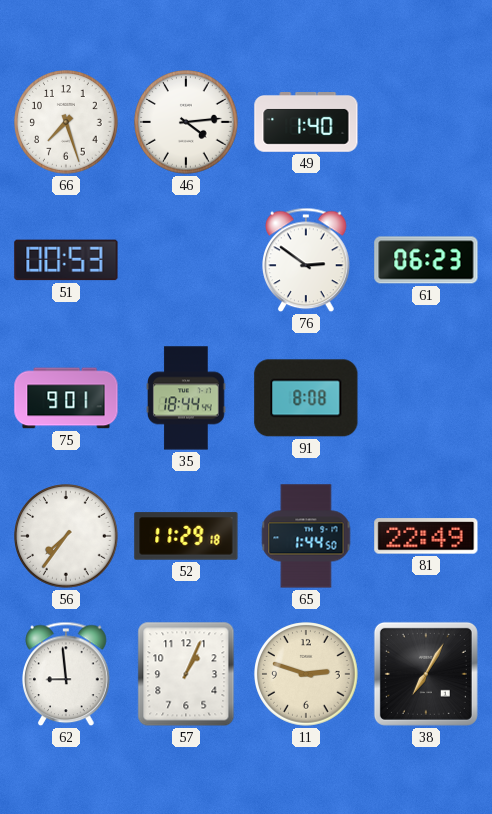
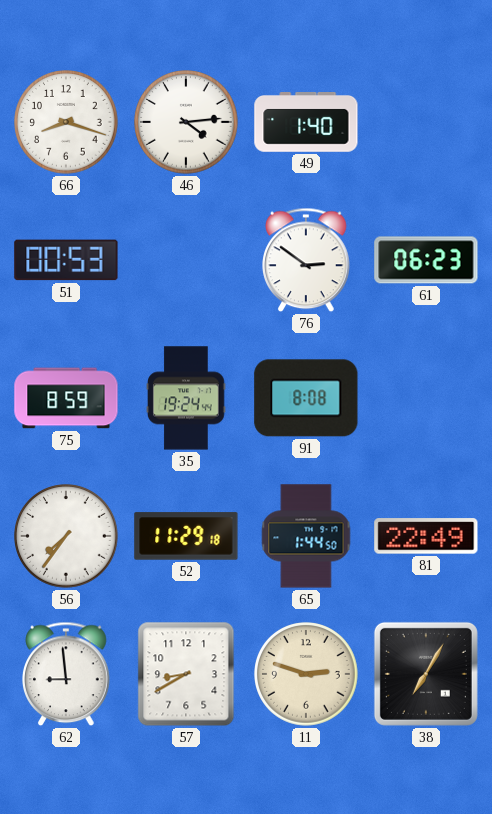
66: 7:27 -> 8:18 (66, 122)
75: 9:01 -> 8:59 (66, 398)
35: 18:44 -> 19:24 (187, 398)
57: 1:04 -> 8:40 (186, 674)
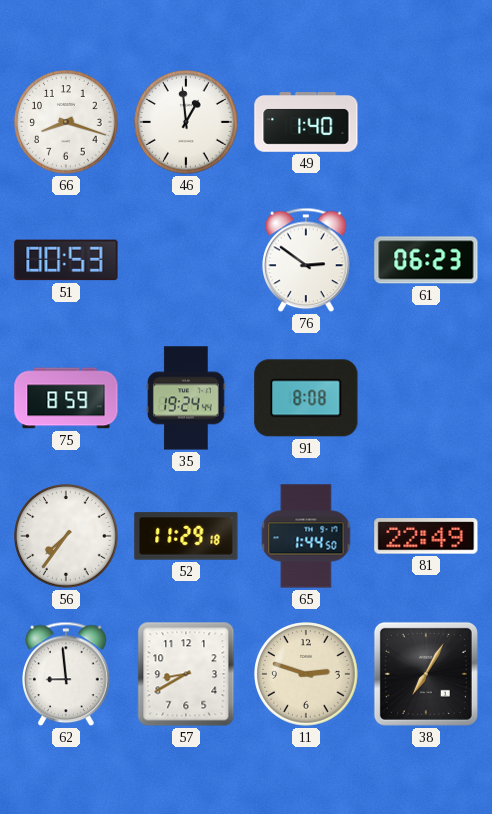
46: 4:14 -> 12:59 (186, 122)
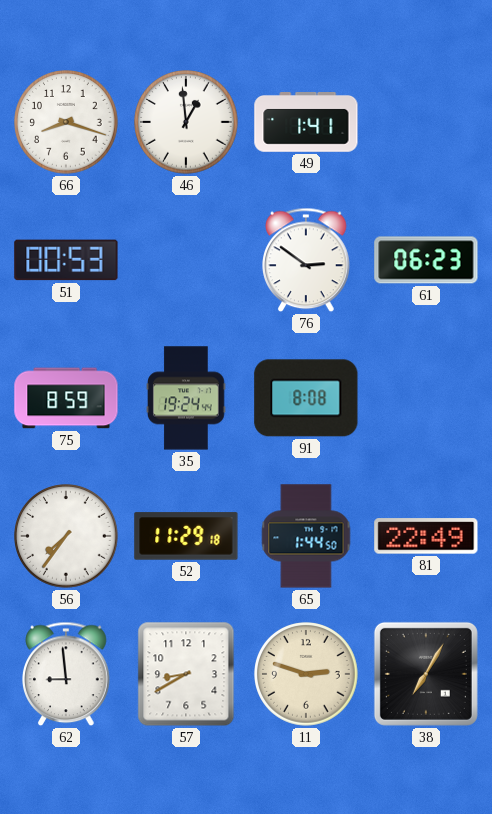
49: 1:40 -> 1:41 (306, 123)
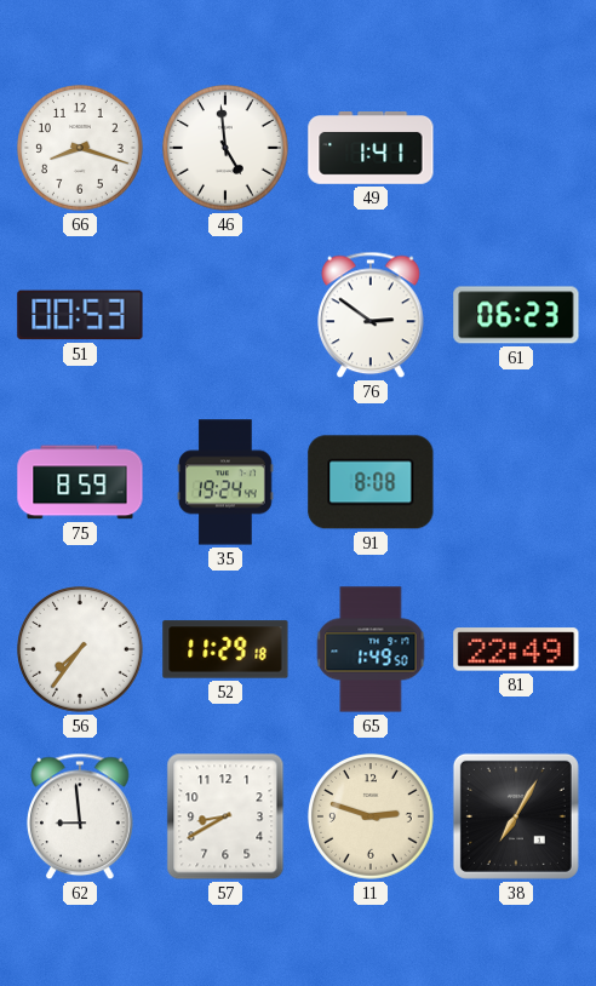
46: 12:59 -> 4:59 (225, 148)
65: 1:44 -> 1:49 (371, 649)
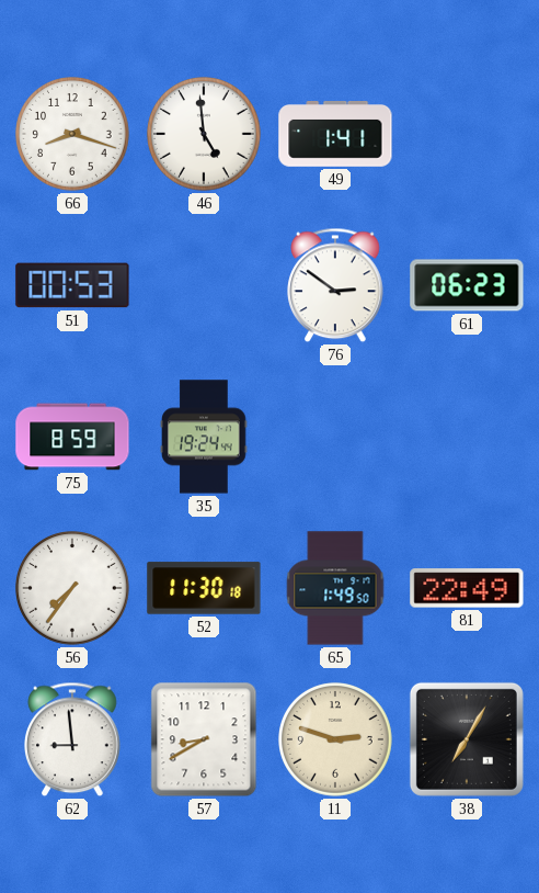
91: 8:08 -> none (371, 482)
52: 11:29 -> 11:30 (204, 588)
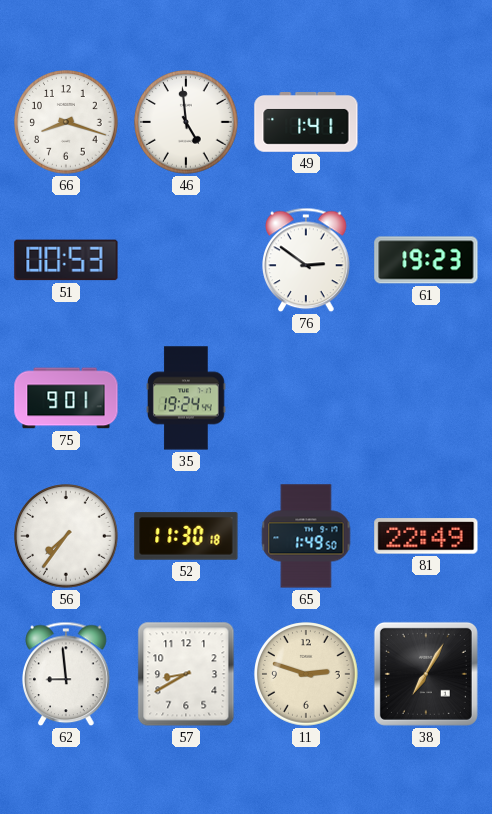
61: 06:23 -> 19:23 (426, 260)
75: 8:59 -> 9:01 (66, 398)
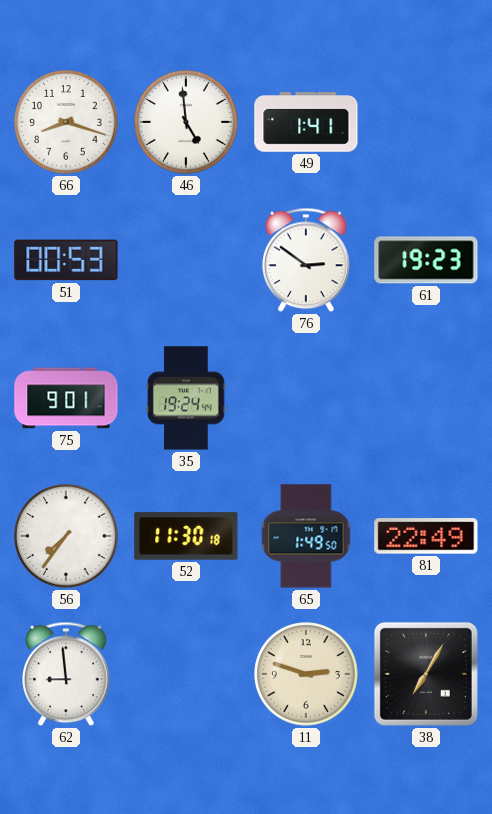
57: 8:40 -> none (186, 674)
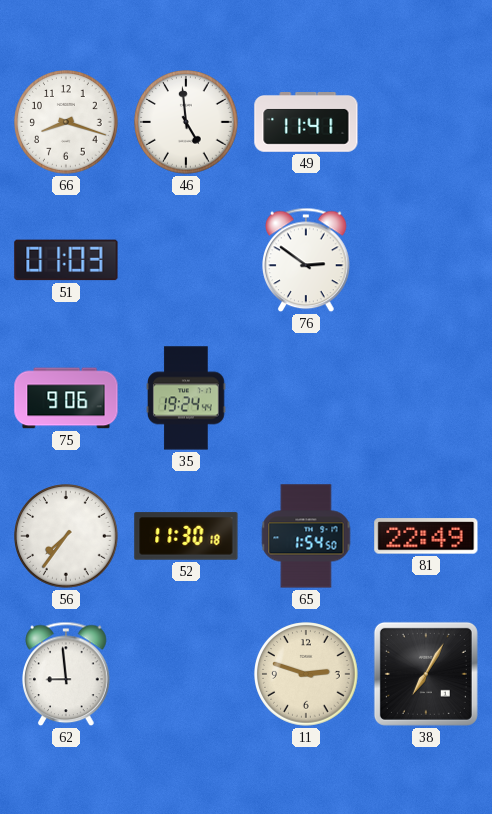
49: 1:41 -> 11:41 (306, 123)
51: 00:53 -> 01:03 (66, 260)
61: 19:23 -> none (426, 260)
75: 9:01 -> 9:06 (66, 398)
65: 1:49 -> 1:54 (306, 536)
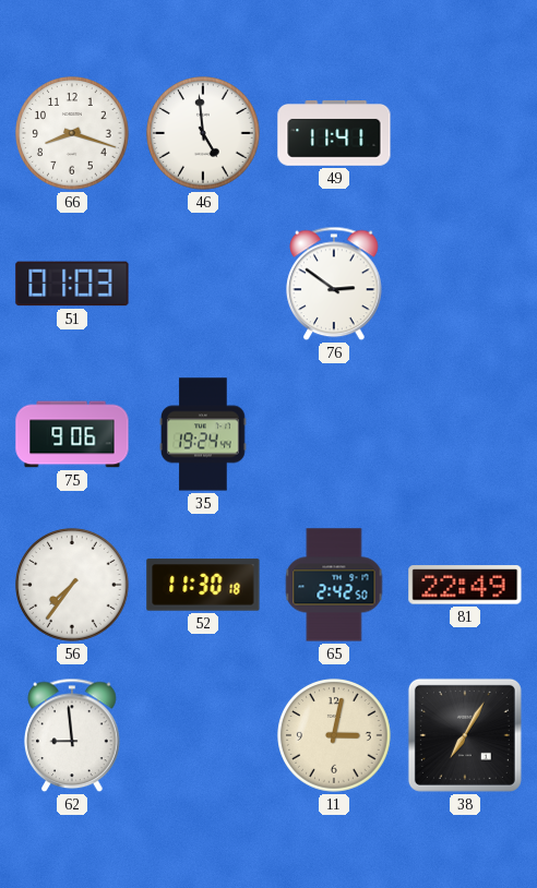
65: 1:54 -> 2:42 (334, 585)
11: 2:48 -> 3:02 (334, 735)
